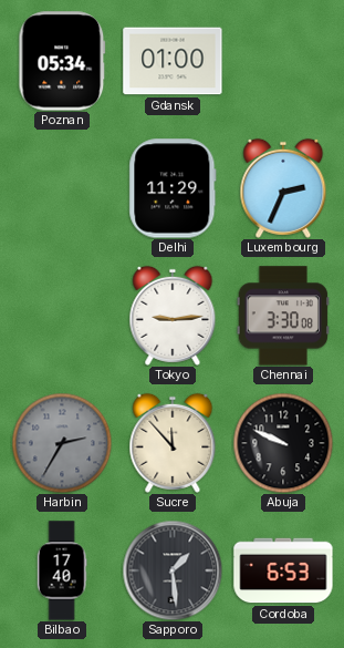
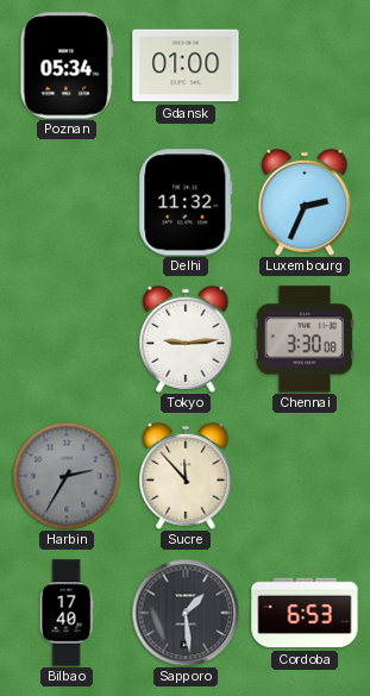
Delhi: 11:29 -> 11:32 (186, 202)
Abuja: 9:49 -> none (283, 443)
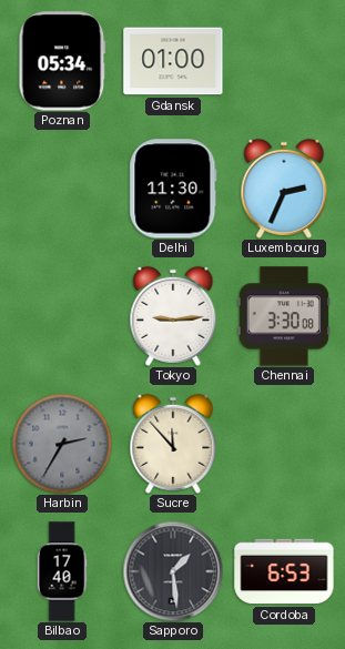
Delhi: 11:32 -> 11:30 (173, 189)
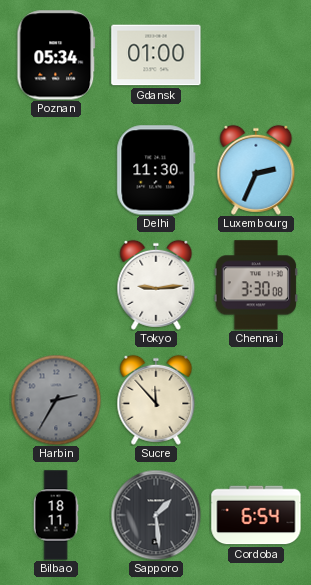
Bilbao: 17:40 -> 18:11 (56, 515)
Cordoba: 6:53 -> 6:54 (256, 515)
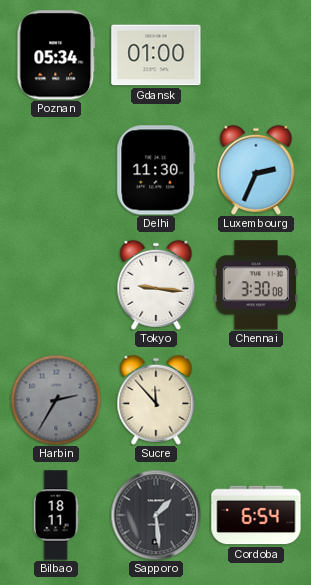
Tokyo: 9:14 -> 9:16 (156, 285)
